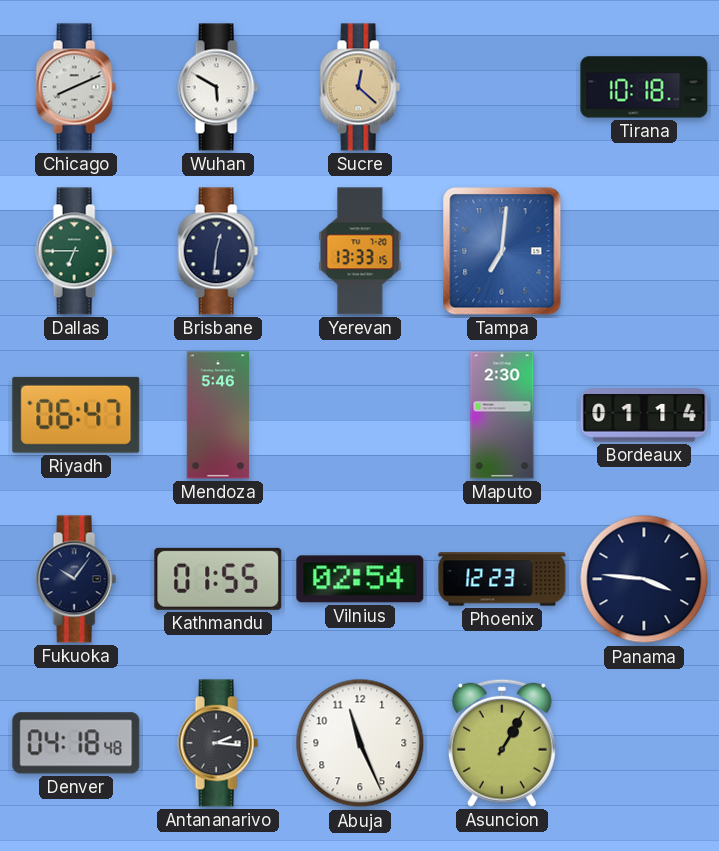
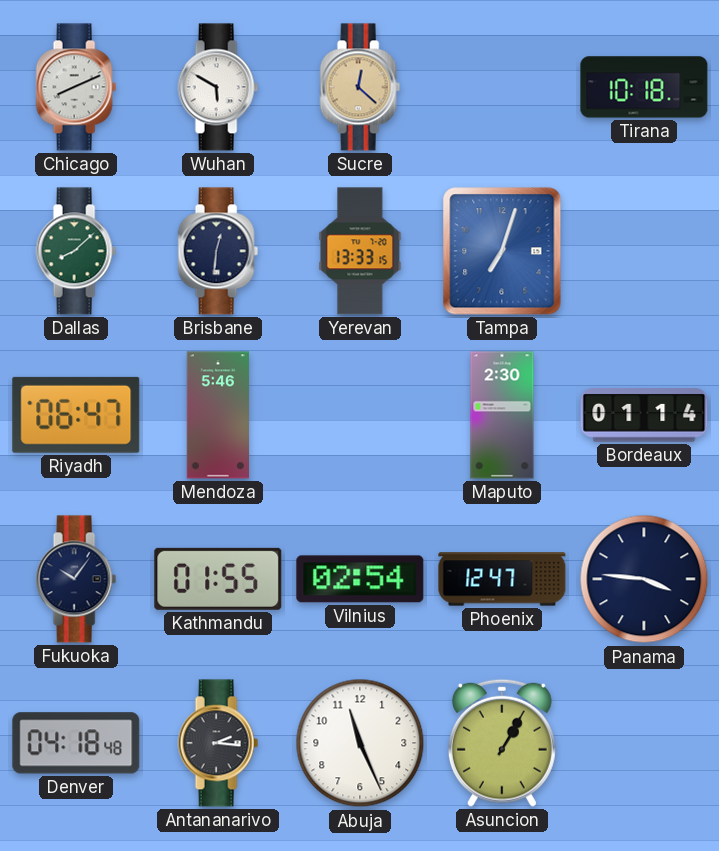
Dallas: 6:45 -> 8:08 (76, 251)
Tampa: 7:01 -> 7:03 (502, 251)
Phoenix: 12:23 -> 12:47 (502, 579)
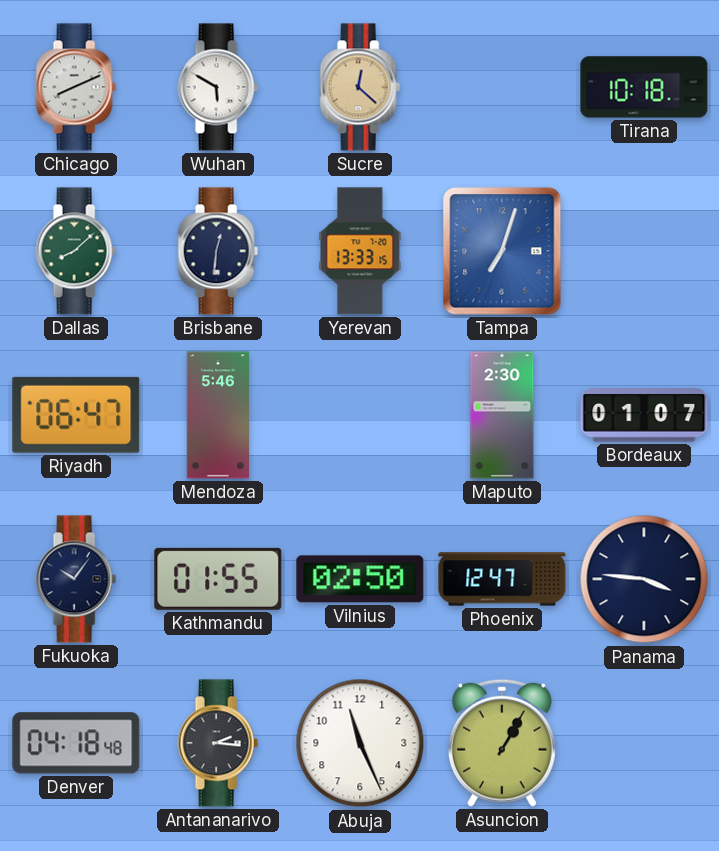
Bordeaux: 01:14 -> 01:07 (644, 415)
Vilnius: 02:54 -> 02:50 (360, 579)
